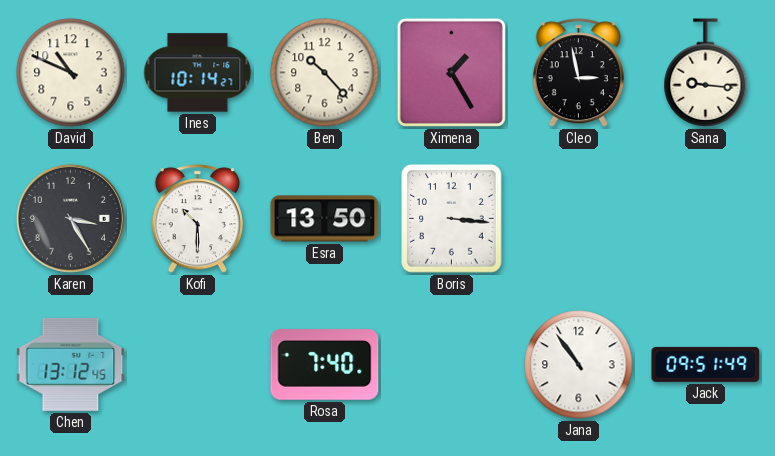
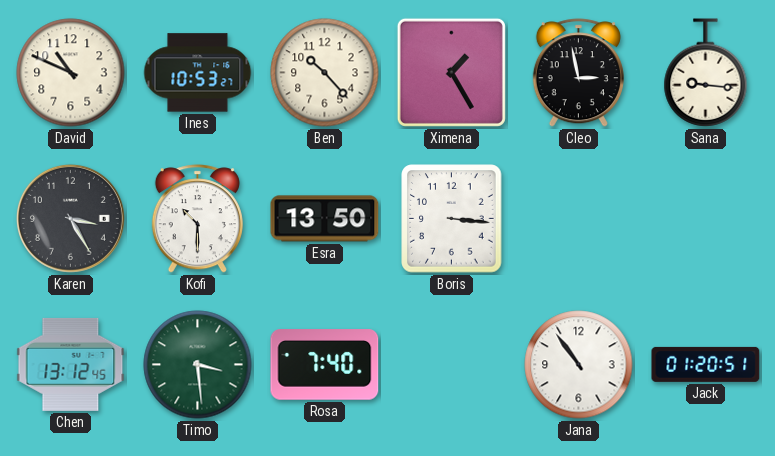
Ines: 10:14 -> 10:53 (198, 73)
Timo: none -> 3:29 (198, 365)
Jack: 09:51 -> 01:20 (706, 364)
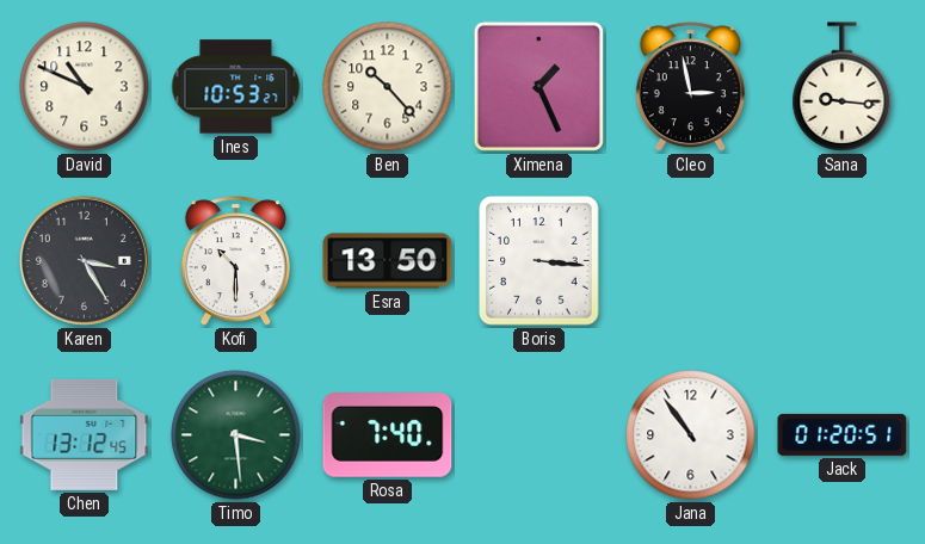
Ximena: 1:25 -> 1:26 (538, 86)
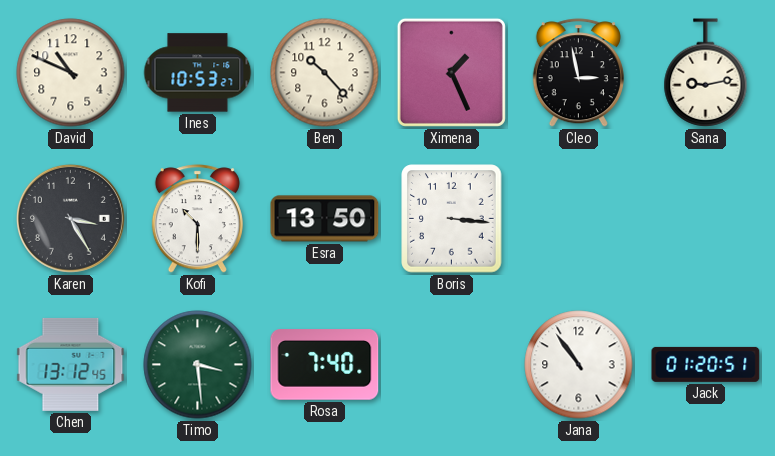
Sana: 9:16 -> 9:13 (706, 73)
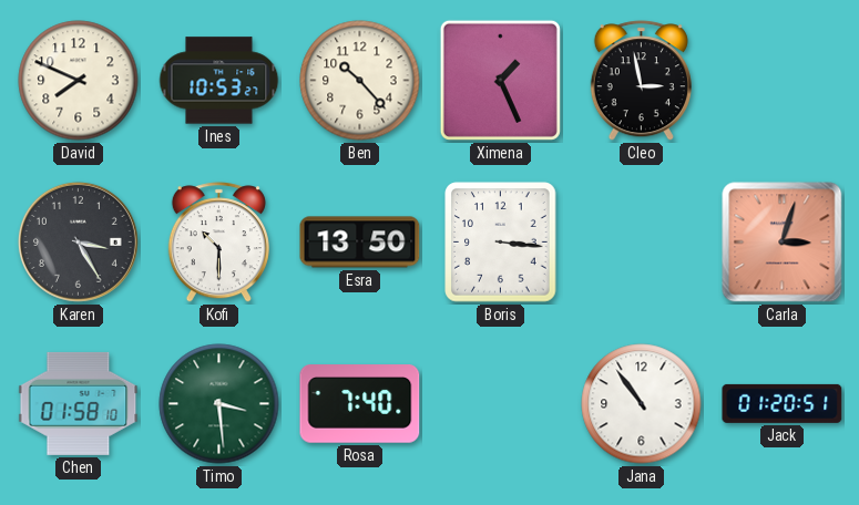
David: 10:49 -> 7:49 (79, 81)
Sana: 9:13 -> none (706, 73)
Carla: none -> 3:03 (783, 243)
Chen: 13:12 -> 01:58 (79, 403)
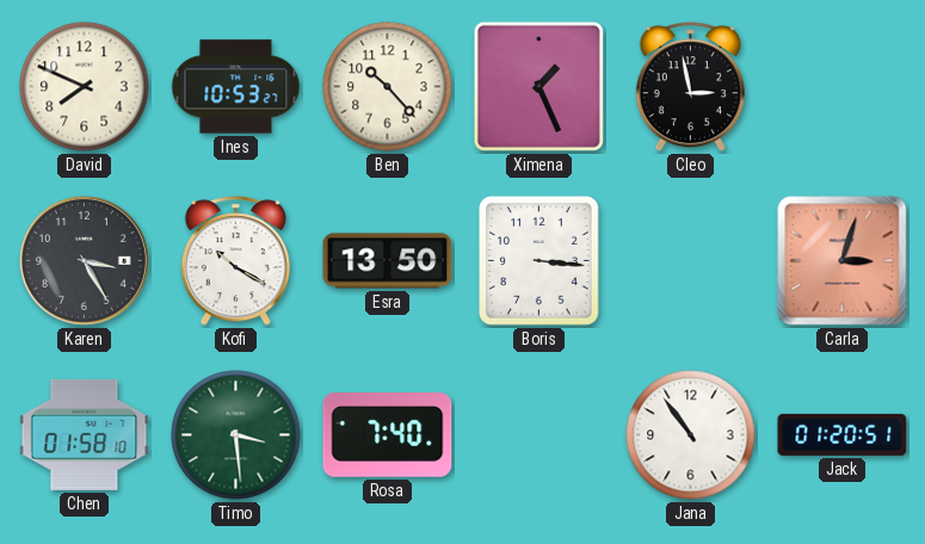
Kofi: 10:30 -> 10:20 (235, 261)
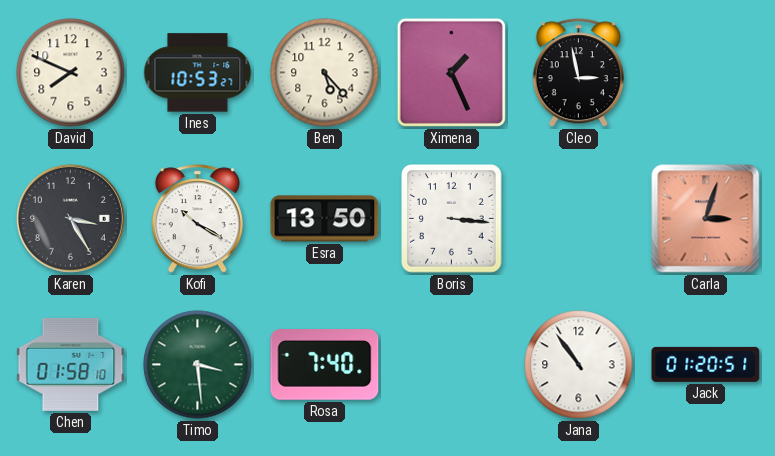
Ben: 10:23 -> 5:23 (325, 73)
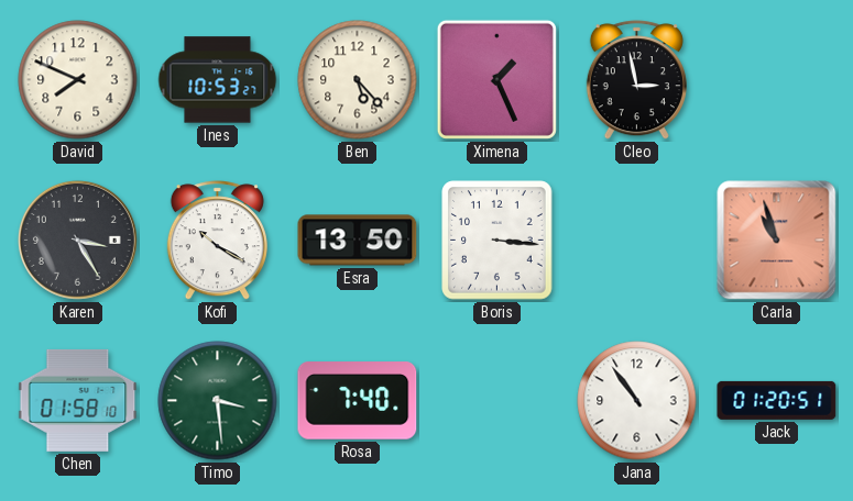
Carla: 3:03 -> 10:57 (777, 241)
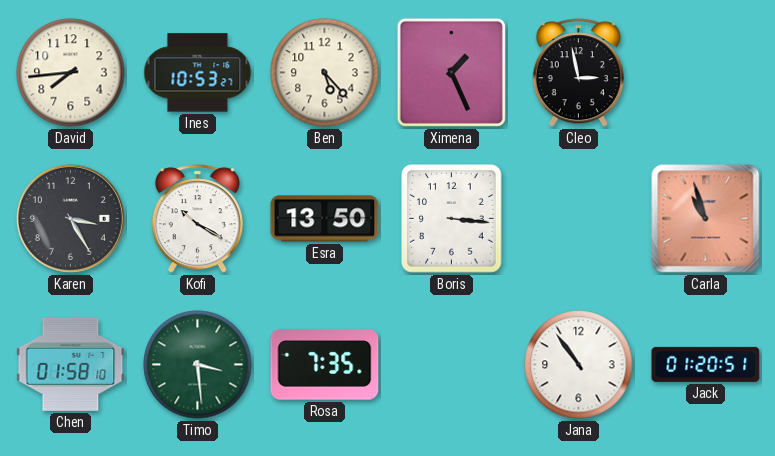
David: 7:49 -> 7:44 (71, 73)
Rosa: 7:40 -> 7:35 (325, 365)
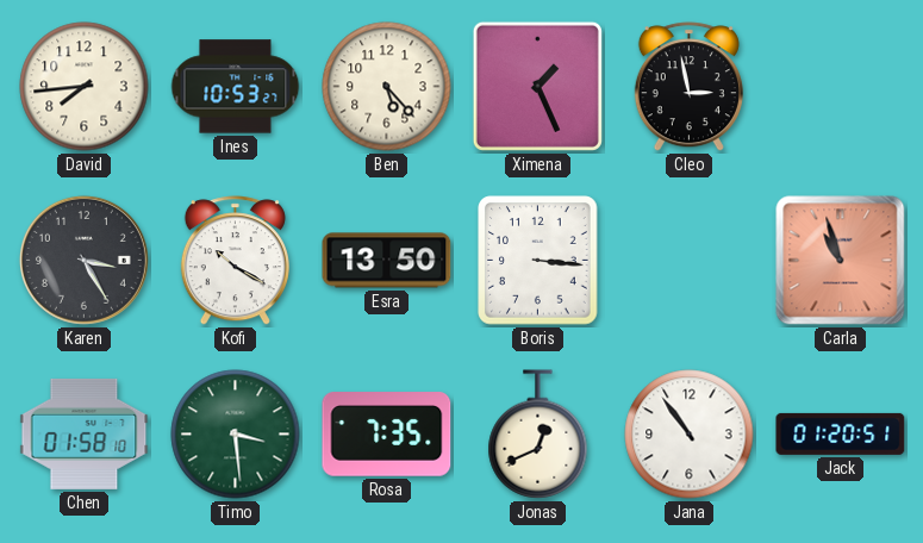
Jonas: none -> 12:41 (538, 435)
